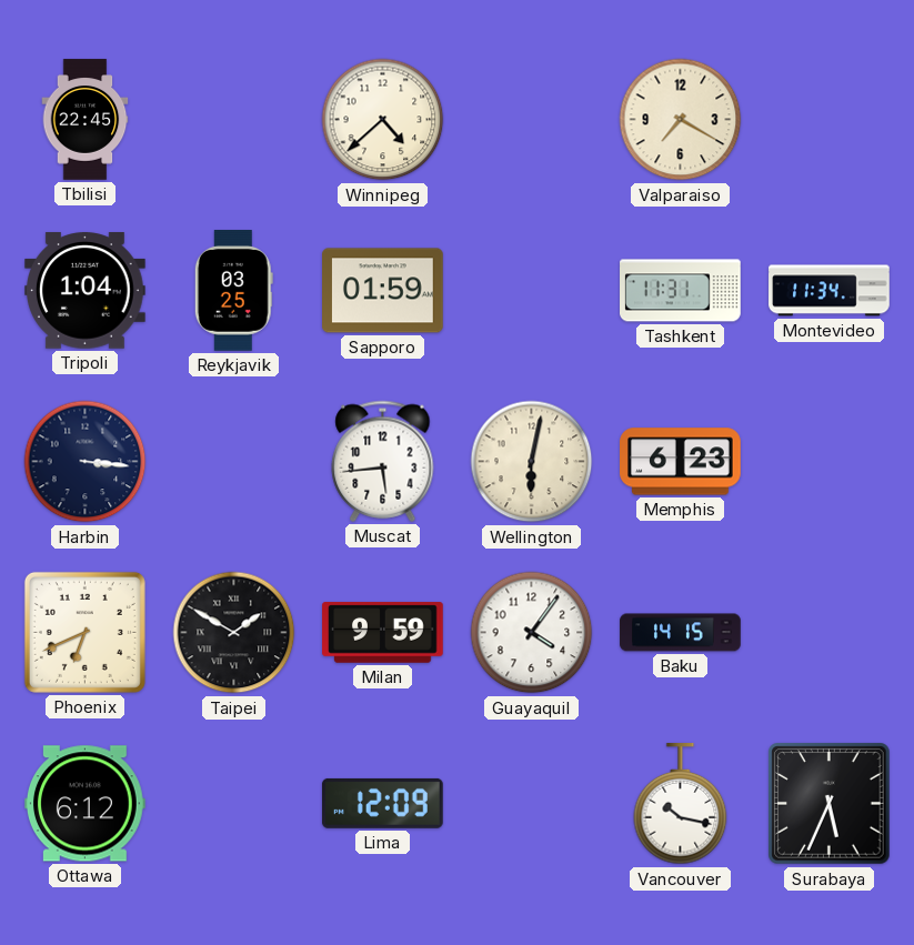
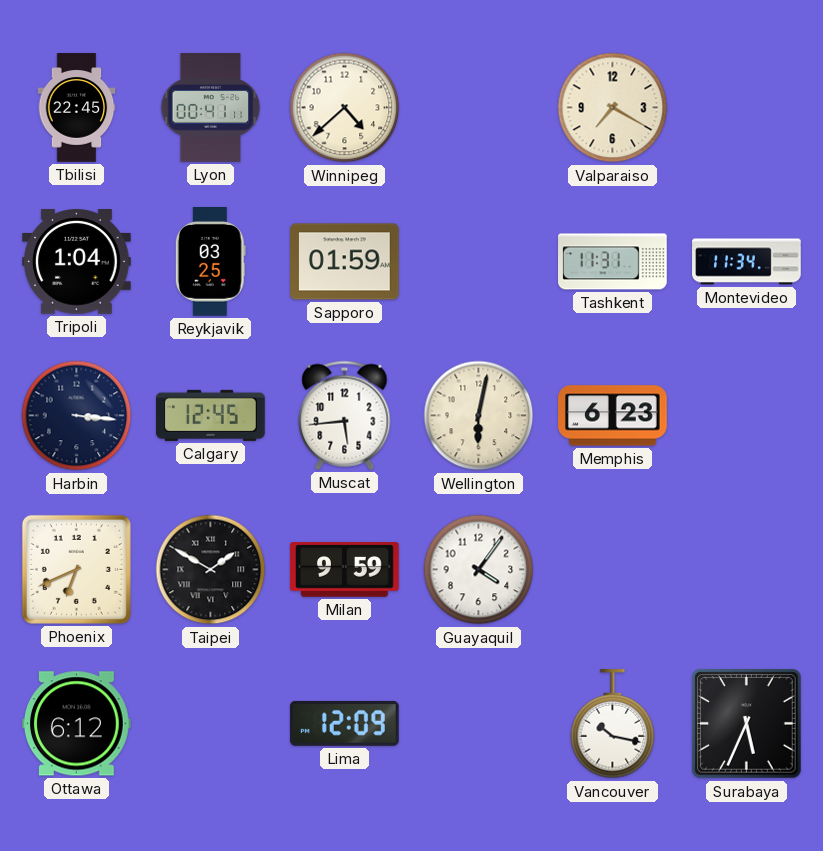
Lyon: none -> 00:41 (211, 108)
Calgary: none -> 12:45 (211, 415)
Baku: 14:15 -> none (681, 633)
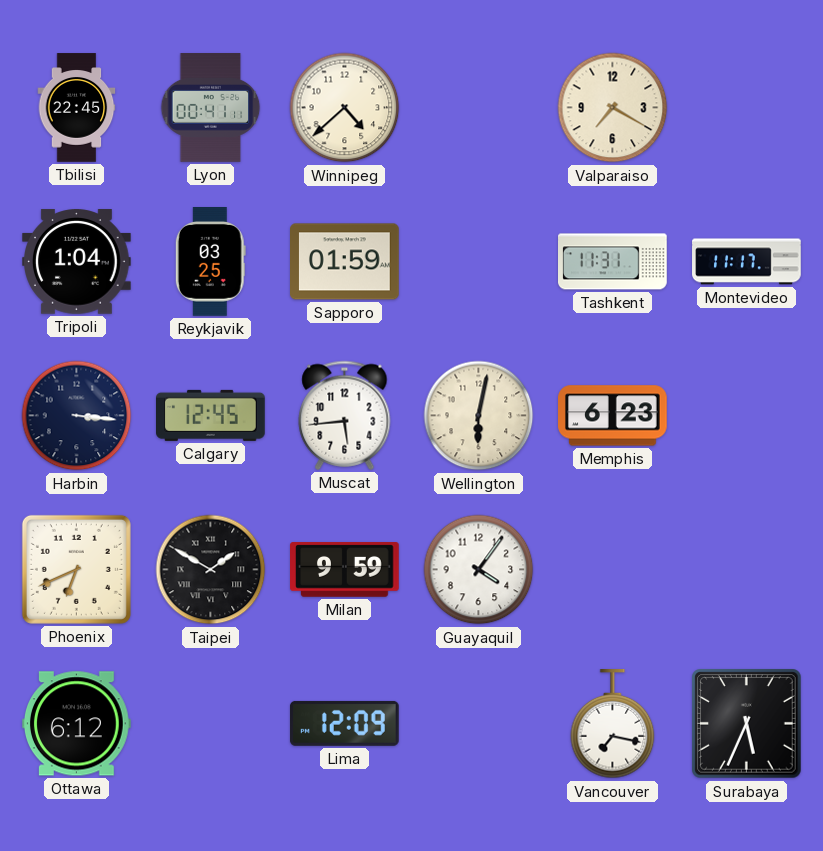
Montevideo: 11:34 -> 11:17 (747, 262)
Vancouver: 10:17 -> 7:17 (613, 724)
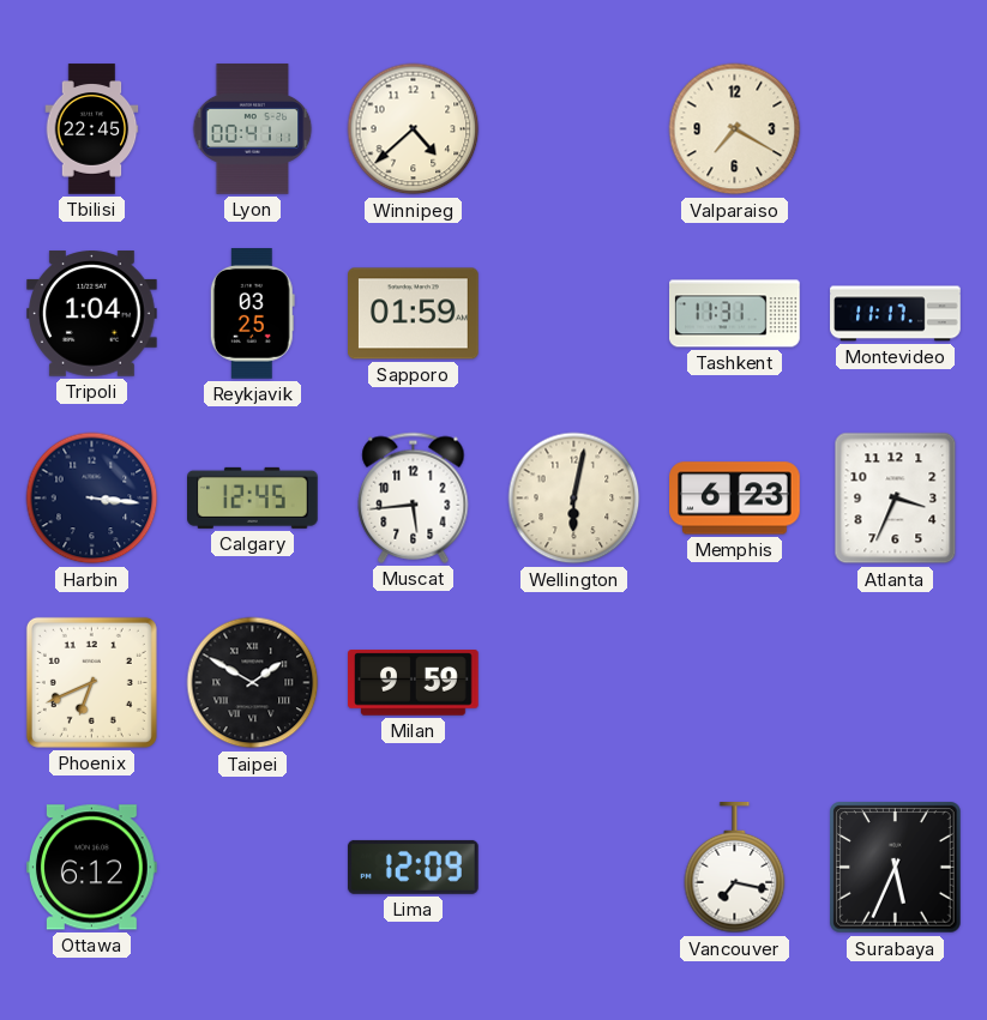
Atlanta: none -> 3:34 (896, 499)
Guayaquil: 4:06 -> none (479, 570)
